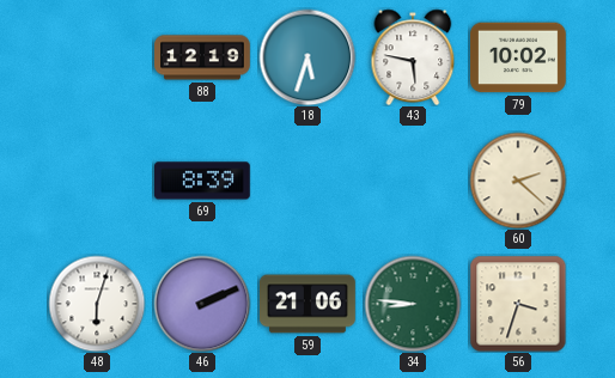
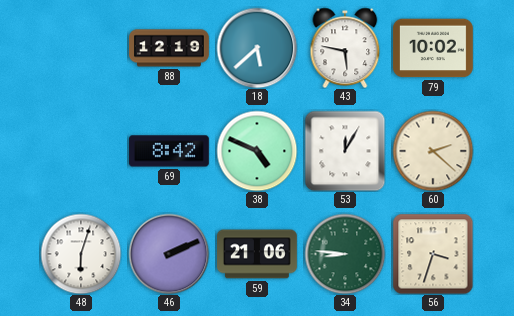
18: 5:33 -> 5:38 (257, 48)
69: 8:39 -> 8:42 (170, 151)
38: none -> 4:49 (257, 151)
53: none -> 12:05 (345, 151)
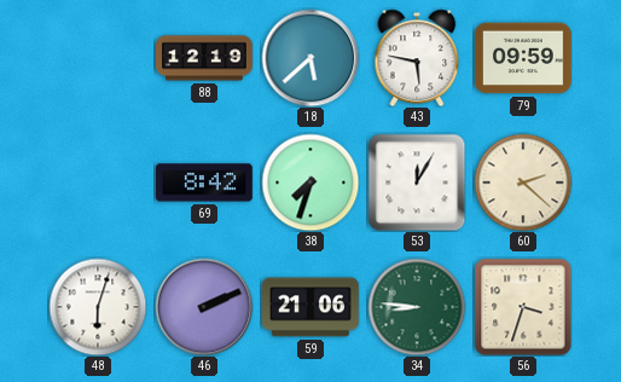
79: 10:02 -> 09:59 (524, 58)
38: 4:49 -> 7:33 (310, 183)
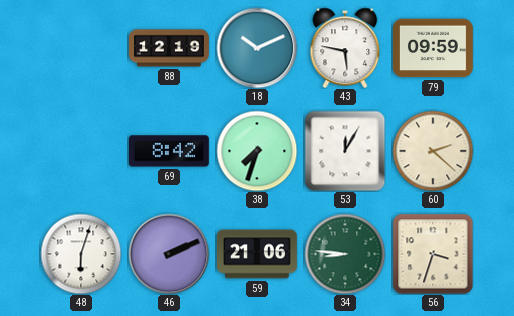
18: 5:38 -> 10:11 (257, 48)
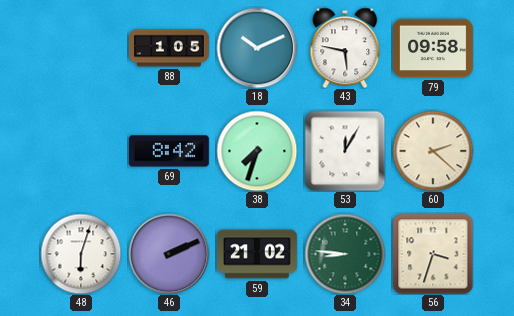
88: 12:19 -> 1:05 (170, 48)
79: 09:59 -> 09:58 (434, 48)
59: 21:06 -> 21:02 (258, 254)
